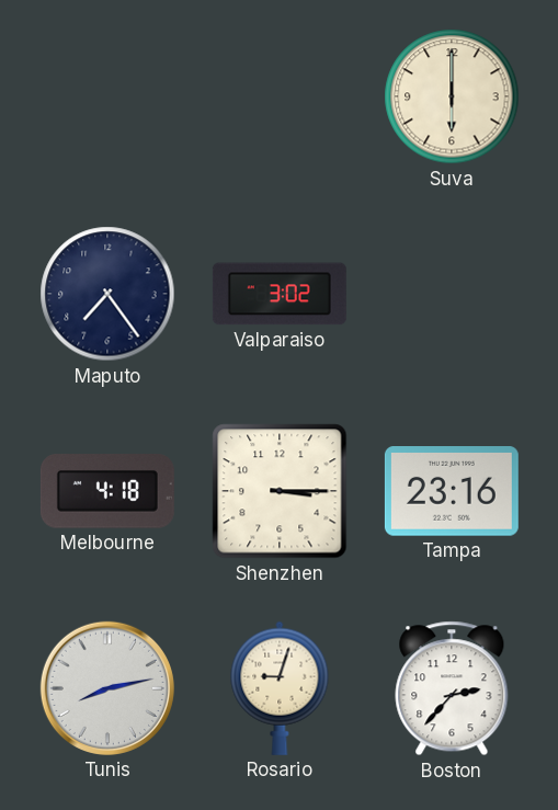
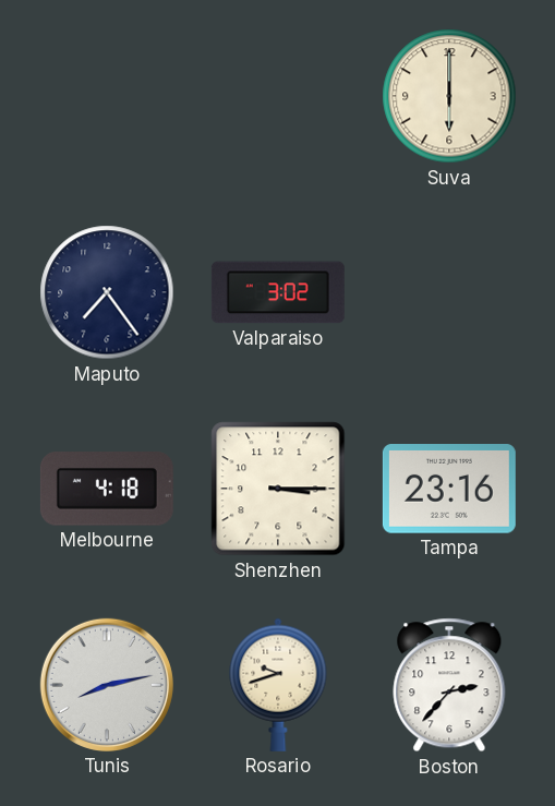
Rosario: 9:03 -> 9:42 (278, 685)
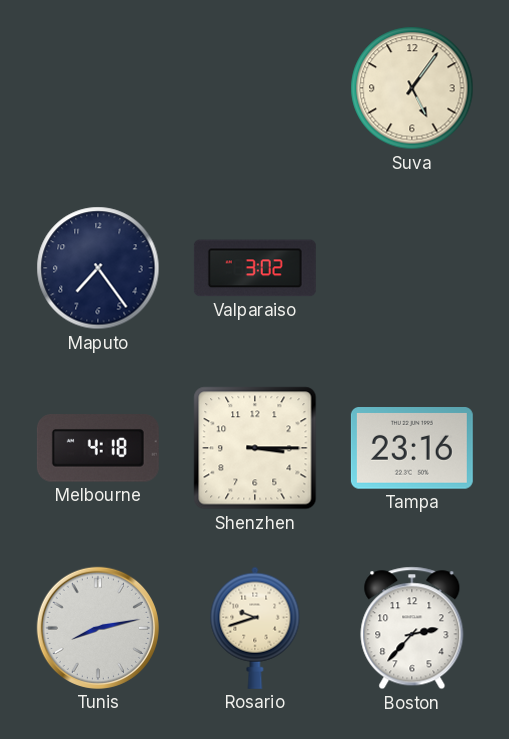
Suva: 6:00 -> 5:06 (412, 88)
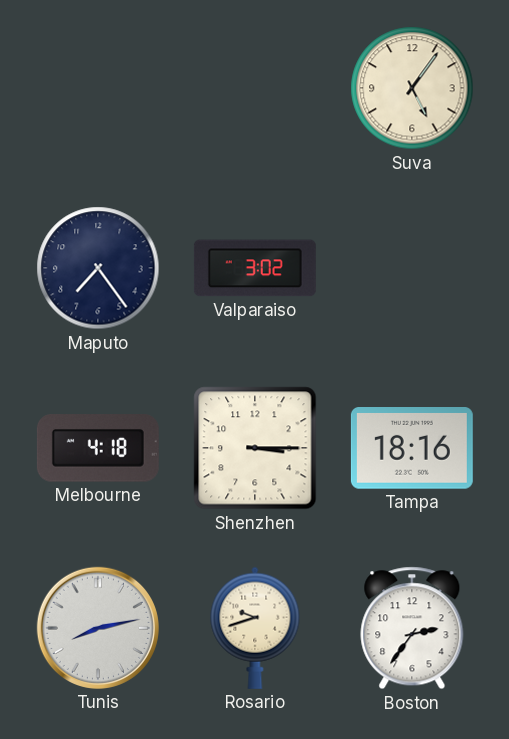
Tampa: 23:16 -> 18:16 (412, 449)
Boston: 2:37 -> 2:36 (412, 628)
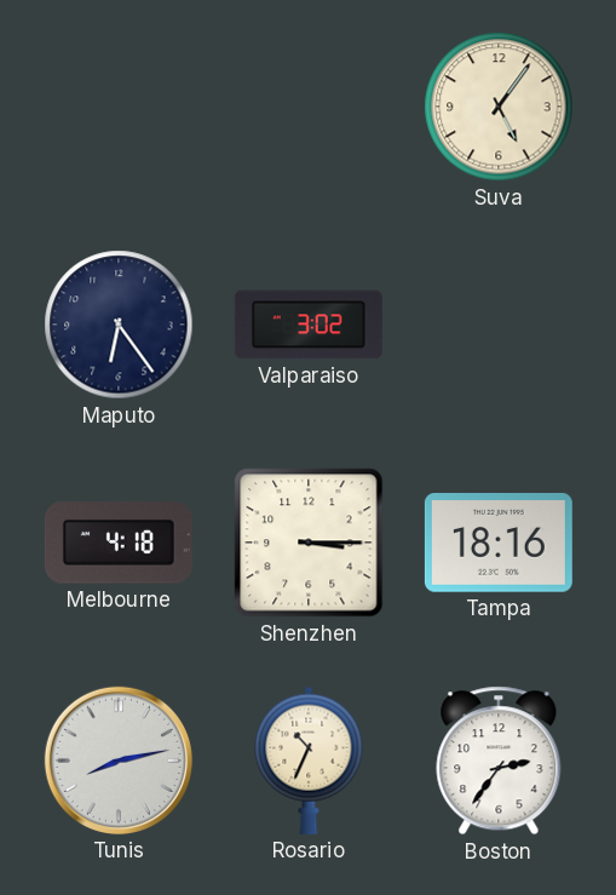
Maputo: 7:24 -> 6:24 (119, 325)
Rosario: 9:42 -> 10:34 (309, 761)
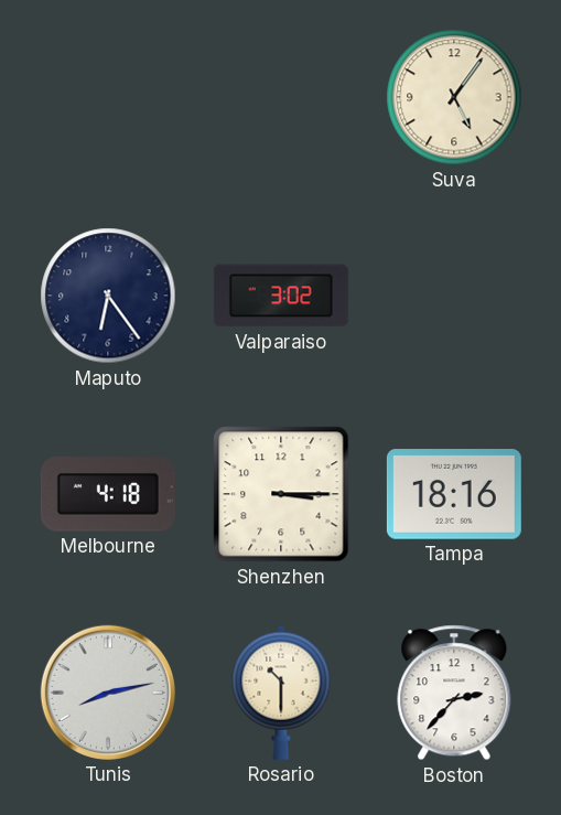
Rosario: 10:34 -> 10:30 (281, 693)
Boston: 2:36 -> 2:37 (454, 693)
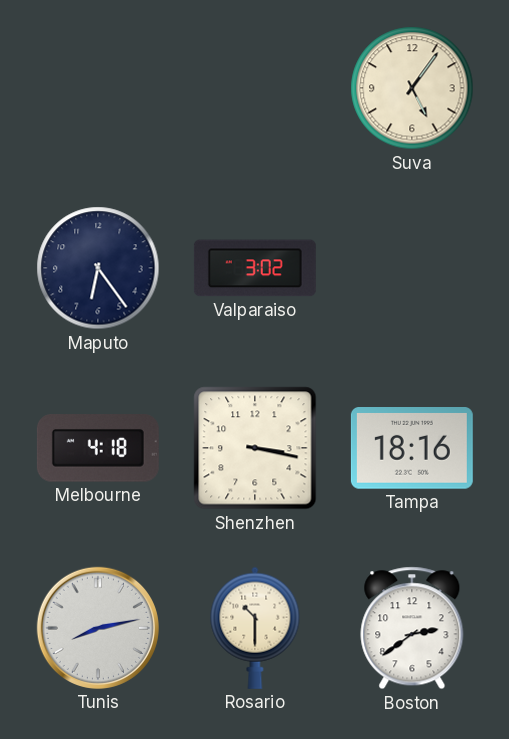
Shenzhen: 3:15 -> 3:17 (255, 448)
Boston: 2:37 -> 2:39 (412, 628)
